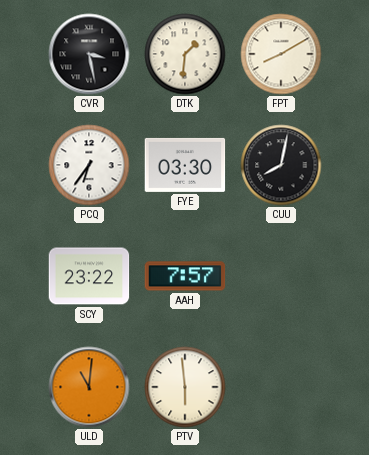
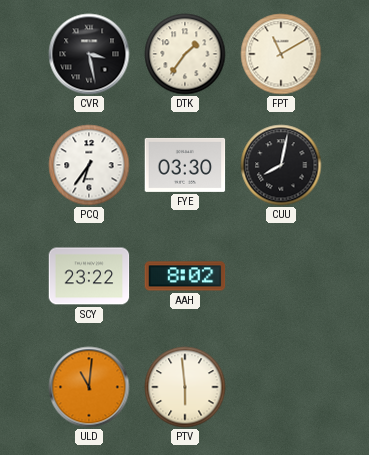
DTK: 1:31 -> 1:36 (185, 54)
FPT: 8:10 -> 11:10 (281, 54)
AAH: 7:57 -> 8:02 (185, 276)
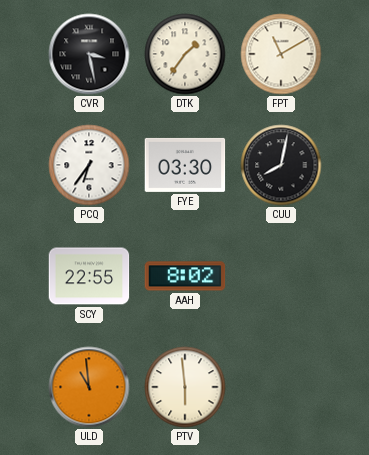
SCY: 23:22 -> 22:55 (89, 276)
ULD: 11:01 -> 10:59 (89, 387)
